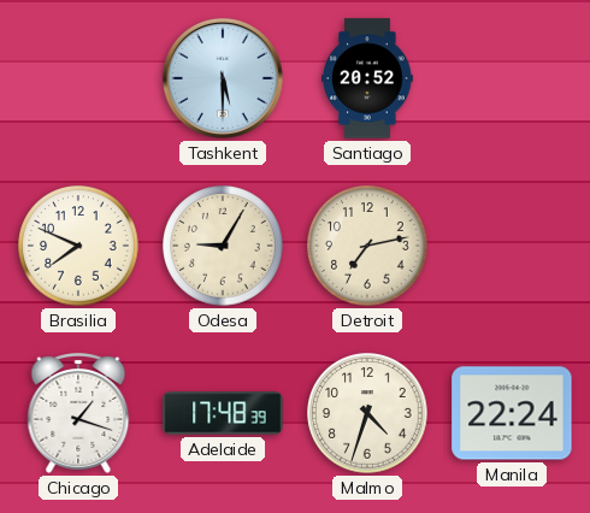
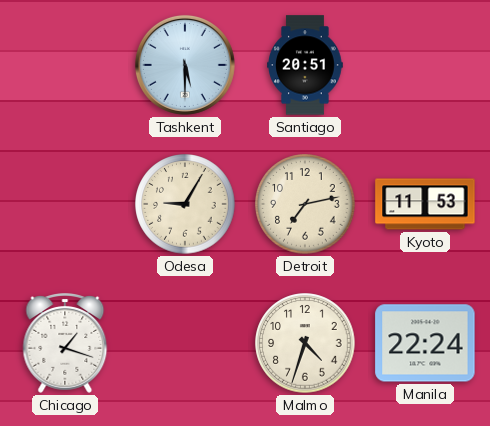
Santiago: 20:52 -> 20:51 (306, 65)
Brasilia: 7:49 -> none (78, 246)
Kyoto: none -> 11:53 (425, 204)
Adelaide: 17:48 -> none (223, 413)
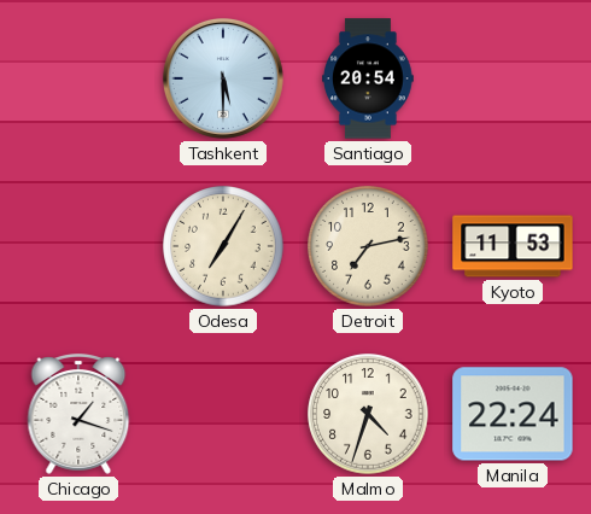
Santiago: 20:51 -> 20:54 (369, 78)
Odesa: 9:05 -> 7:05 (223, 246)
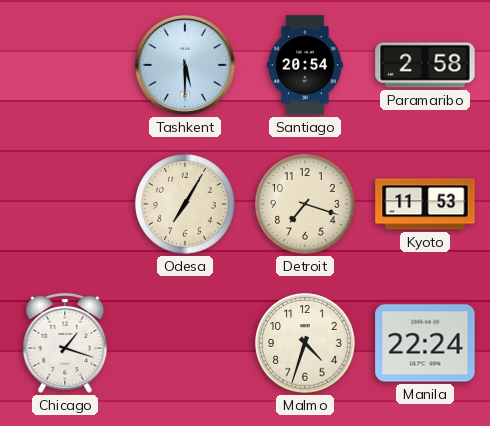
Paramaribo: none -> 2:58 (425, 65)
Detroit: 7:13 -> 7:18 (305, 204)
